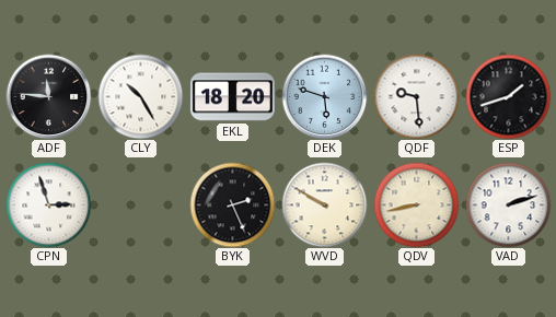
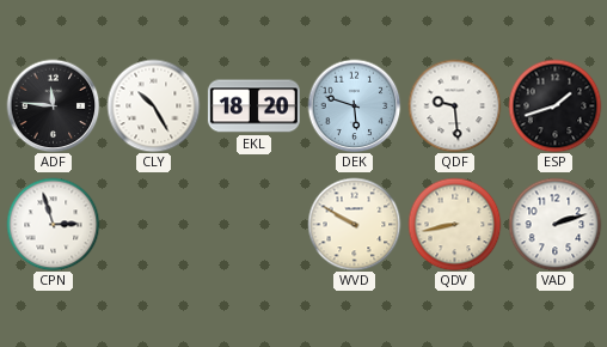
BYK: 2:26 -> none (232, 204)
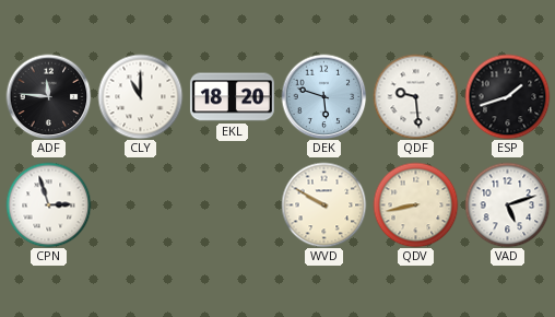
CLY: 10:25 -> 11:00 (140, 96)
VAD: 2:12 -> 5:12 (507, 204)
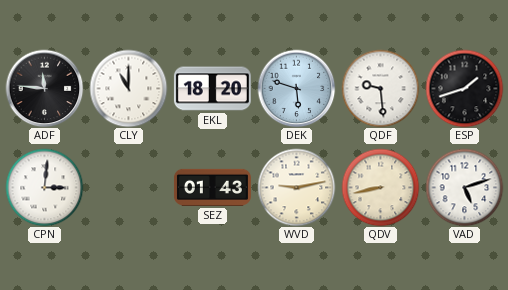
CPN: 2:57 -> 3:01 (44, 187)
SEZ: none -> 01:43 (212, 187)
WVD: 9:50 -> 9:13 (296, 187)
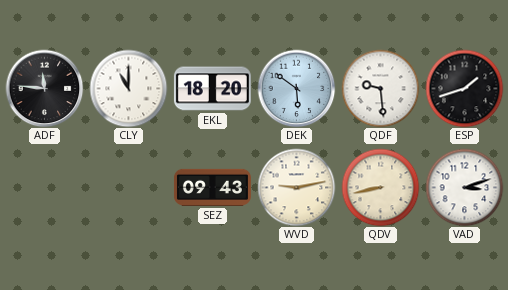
DEK: 5:48 -> 5:51 (296, 88)
CPN: 3:01 -> none (44, 187)
SEZ: 01:43 -> 09:43 (212, 187)
VAD: 5:12 -> 3:12 (464, 187)
